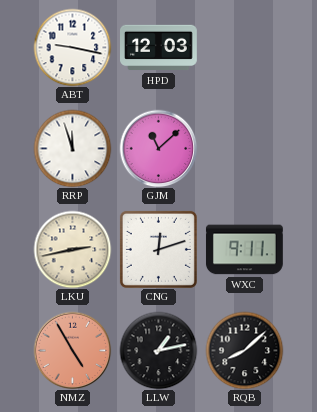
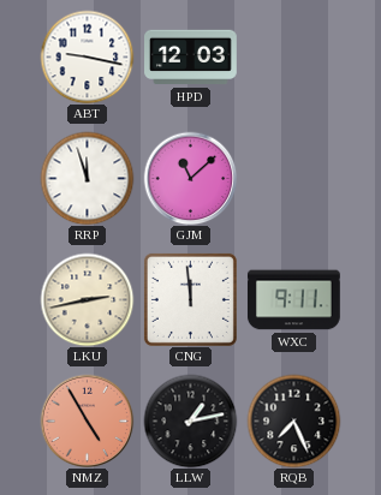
CNG: 12:12 -> 11:59 (190, 299)
RQB: 8:08 -> 7:26 (293, 421)
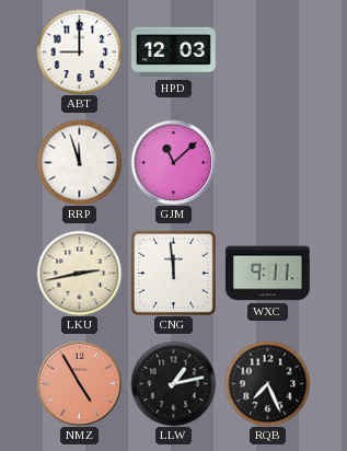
ABT: 9:17 -> 9:00 (79, 51)
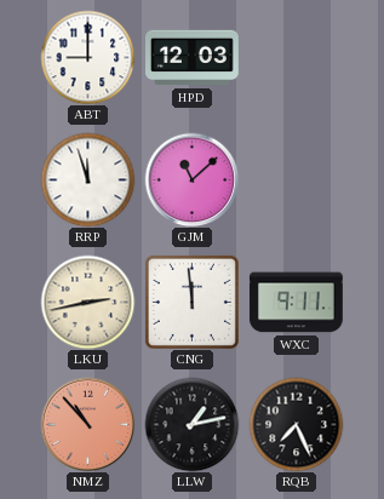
NMZ: 4:55 -> 10:53 (87, 424)
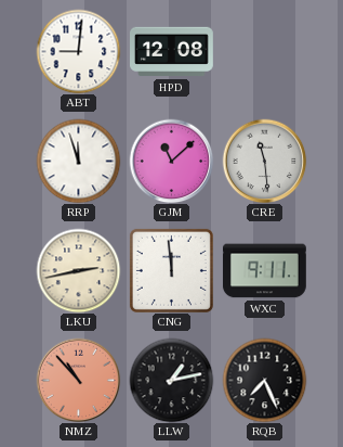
ABT: 9:00 -> 9:01 (78, 51)
HPD: 12:03 -> 12:08 (172, 52)
CRE: none -> 11:29 (264, 161)
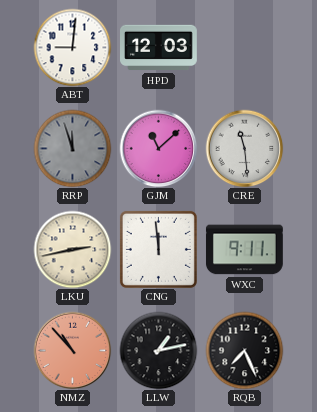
HPD: 12:08 -> 12:03 (159, 48)
RRP dial: white -> grey (72, 148)
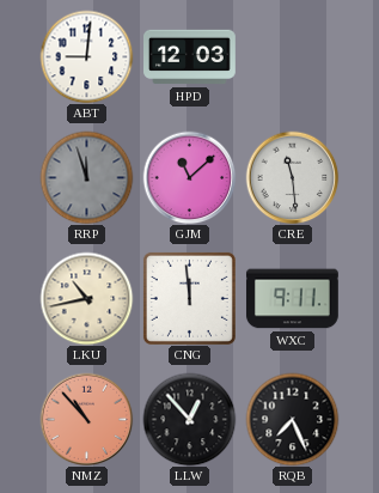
LKU: 2:43 -> 10:43 (86, 298)
LLW: 1:13 -> 12:53 (189, 419)
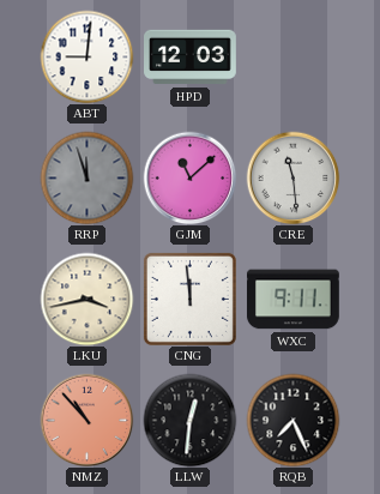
LKU: 10:43 -> 3:43 (86, 299)
LLW: 12:53 -> 12:31 (189, 420)
